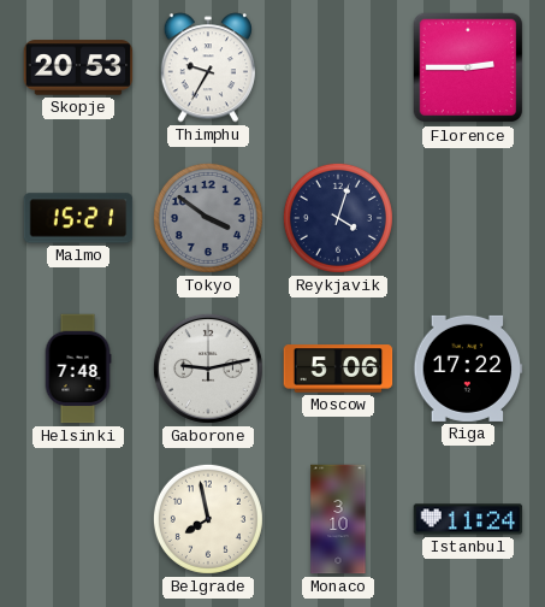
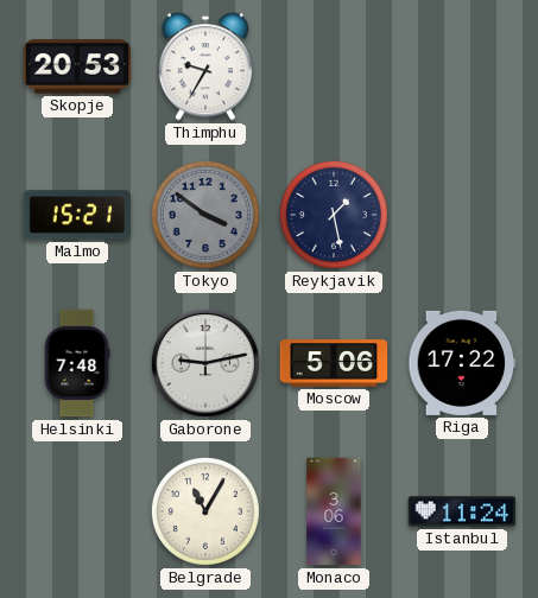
Florence: 2:45 -> none (468, 67)
Reykjavik: 4:03 -> 1:28 (334, 215)
Belgrade: 7:58 -> 11:05 (205, 511)
Monaco: 3:10 -> 3:06 (334, 511)
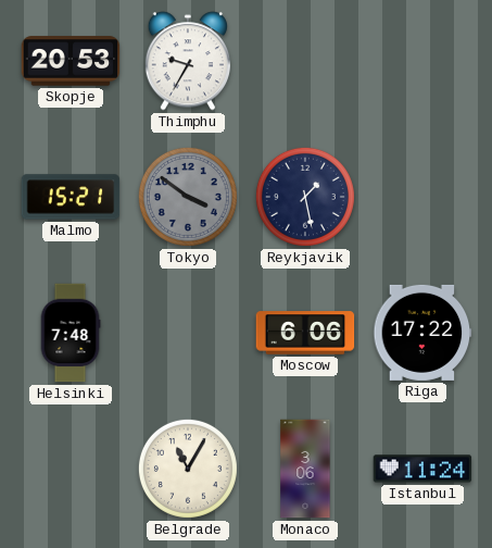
Gaborone: 9:13 -> none (205, 363)
Moscow: 5:06 -> 6:06 (305, 333)
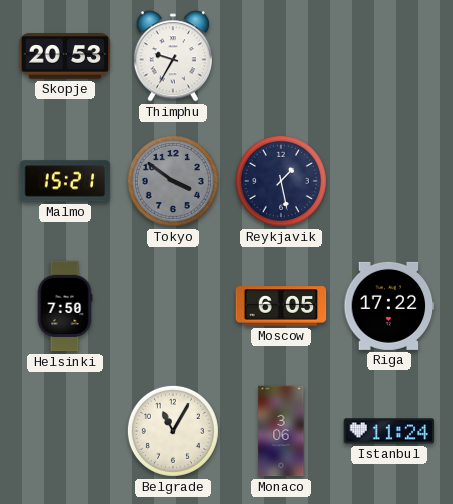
Helsinki: 7:48 -> 7:50 (65, 306)
Moscow: 6:06 -> 6:05 (281, 306)
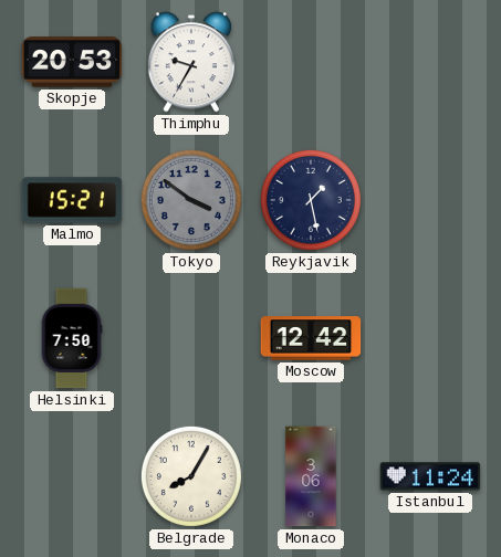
Moscow: 6:05 -> 12:42 (311, 338)
Riga: 17:22 -> none (389, 306)
Belgrade: 11:05 -> 8:05 (191, 476)
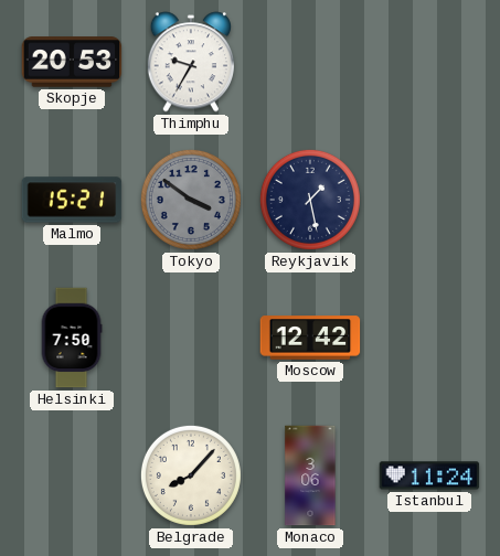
Belgrade: 8:05 -> 8:07 (191, 475)
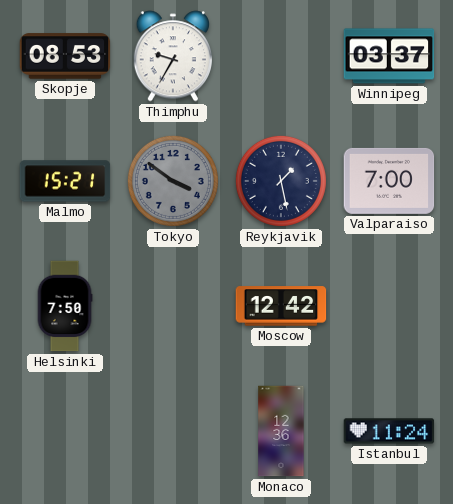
Skopje: 20:53 -> 08:53 (65, 56)
Winnipeg: none -> 03:37 (389, 56)
Valparaiso: none -> 7:00 (389, 181)
Belgrade: 8:07 -> none (191, 475)
Monaco: 3:06 -> 12:36 (281, 431)
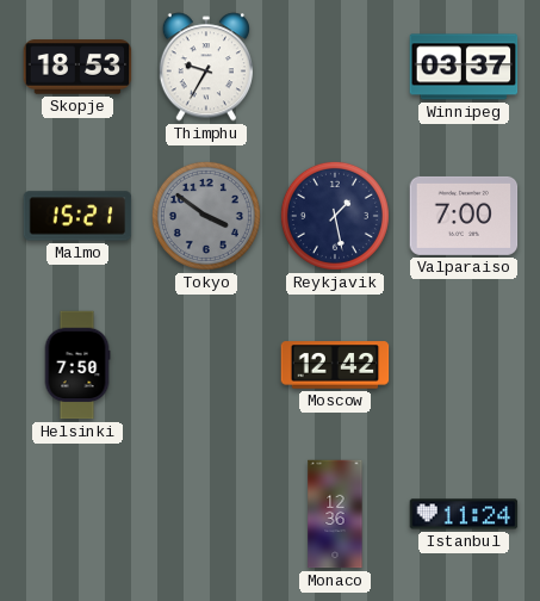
Skopje: 08:53 -> 18:53 (77, 67)
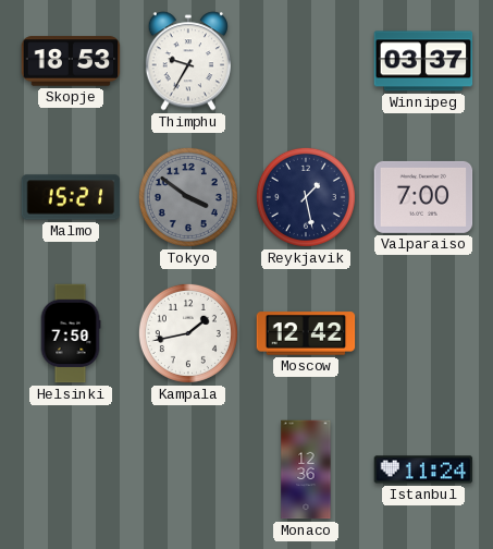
Kampala: none -> 1:43 (188, 333)
